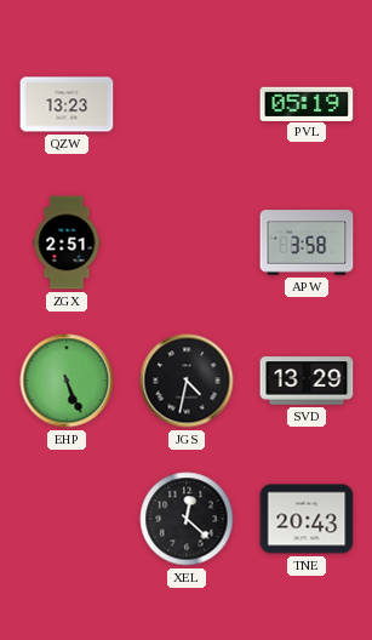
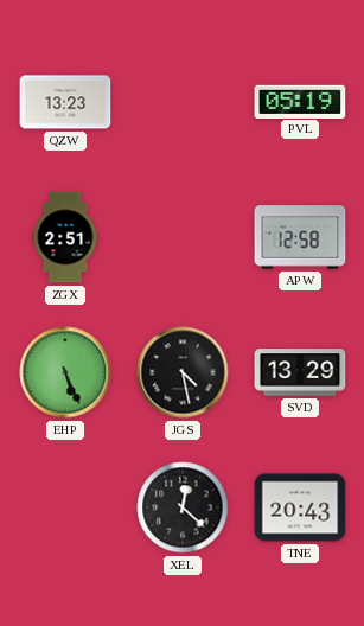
APW: 3:58 -> 12:58 (300, 237)
JGS: 4:32 -> 4:28 (183, 372)
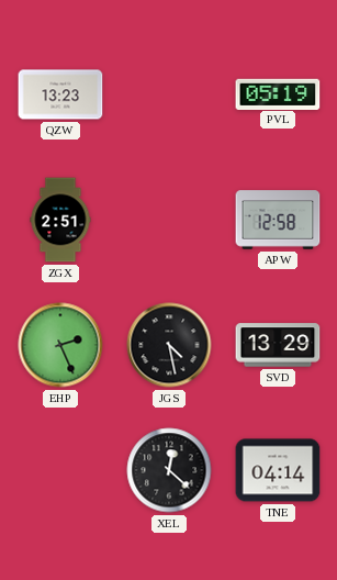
EHP: 5:26 -> 2:26 (60, 345)
TNE: 20:43 -> 04:14 (278, 470)
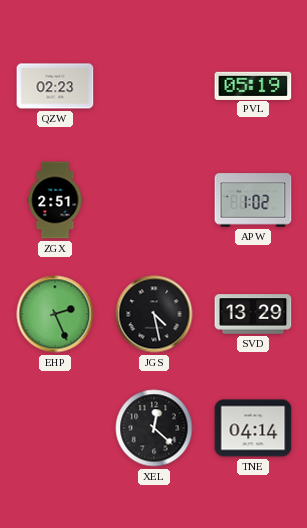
QZW: 13:23 -> 02:23 (55, 86)
APW: 12:58 -> 1:02 (253, 200)
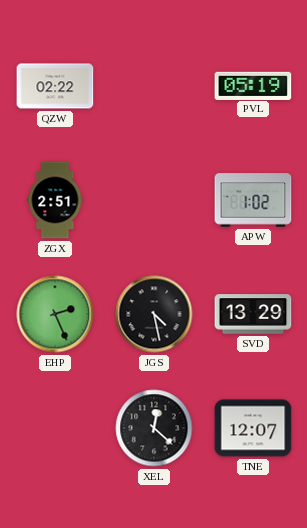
QZW: 02:23 -> 02:22 (55, 86)
TNE: 04:14 -> 12:07 (253, 428)
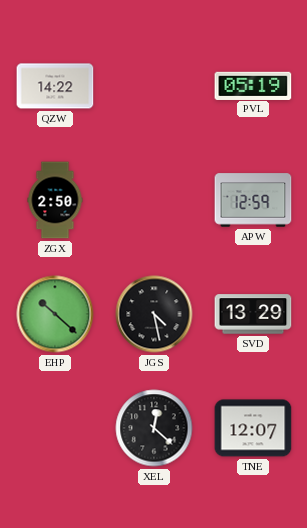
QZW: 02:22 -> 14:22 (55, 86)
ZGX: 2:51 -> 2:50 (55, 200)
APW: 1:02 -> 12:59 (253, 200)
EHP: 2:26 -> 10:22 (55, 314)
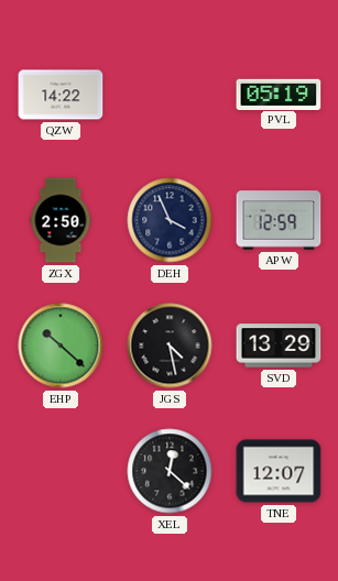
DEH: none -> 3:56 (170, 220)
